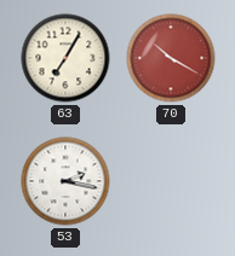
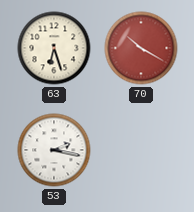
63: 7:05 -> 6:27 (54, 48)
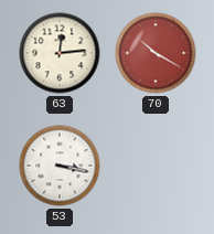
63: 6:27 -> 12:14 (60, 53)
53: 2:17 -> 3:17 (60, 166)
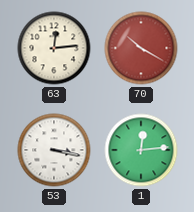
1: none -> 12:14 (141, 150)
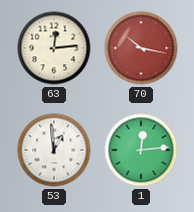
70: 10:20 -> 10:17 (141, 48)
53: 3:17 -> 12:59 (54, 150)
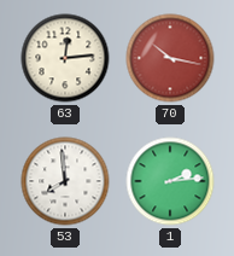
53: 12:59 -> 7:59 (65, 181)
1: 12:14 -> 2:14 (170, 181)
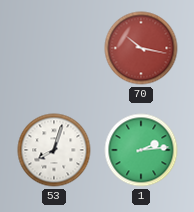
63: 12:14 -> none (65, 58)
53: 7:59 -> 8:03 (54, 150)
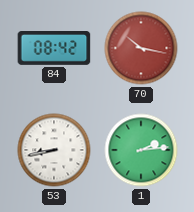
84: none -> 08:42 (54, 49)
53: 8:03 -> 8:43 (54, 150)
